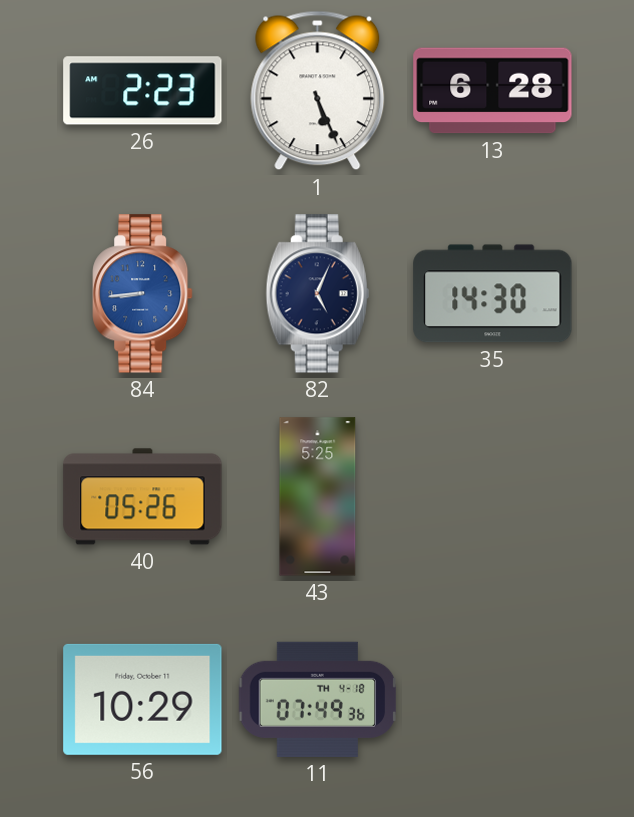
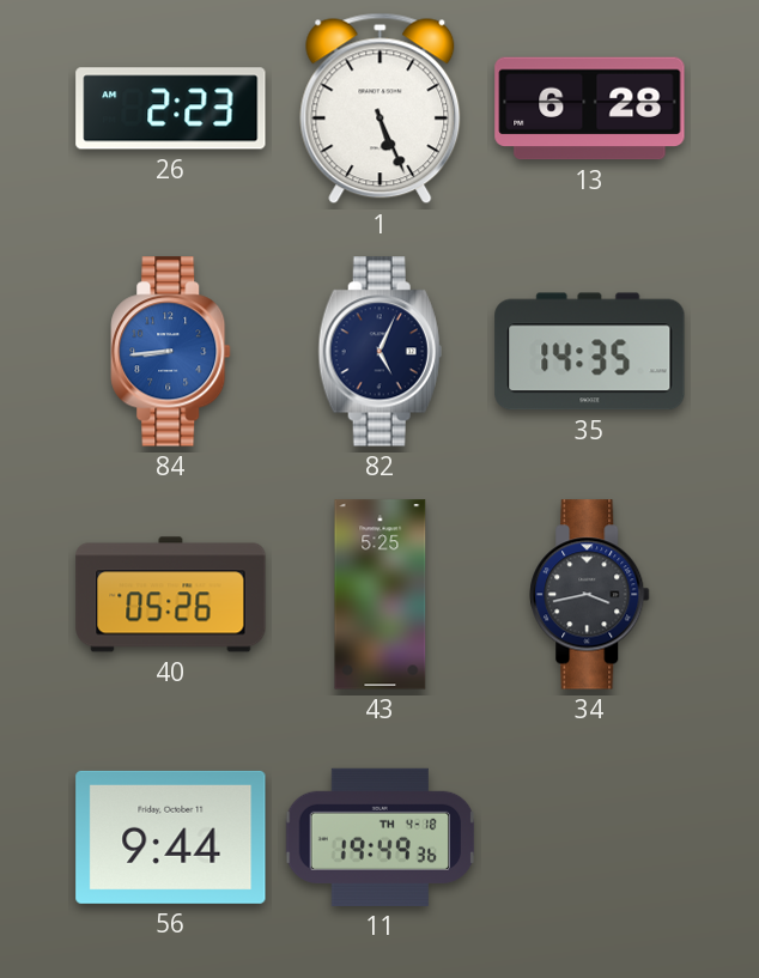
35: 14:30 -> 14:35 (590, 352)
34: none -> 3:43 (590, 595)
56: 10:29 -> 9:44 (171, 837)
11: 07:49 -> 19:49 (381, 837)
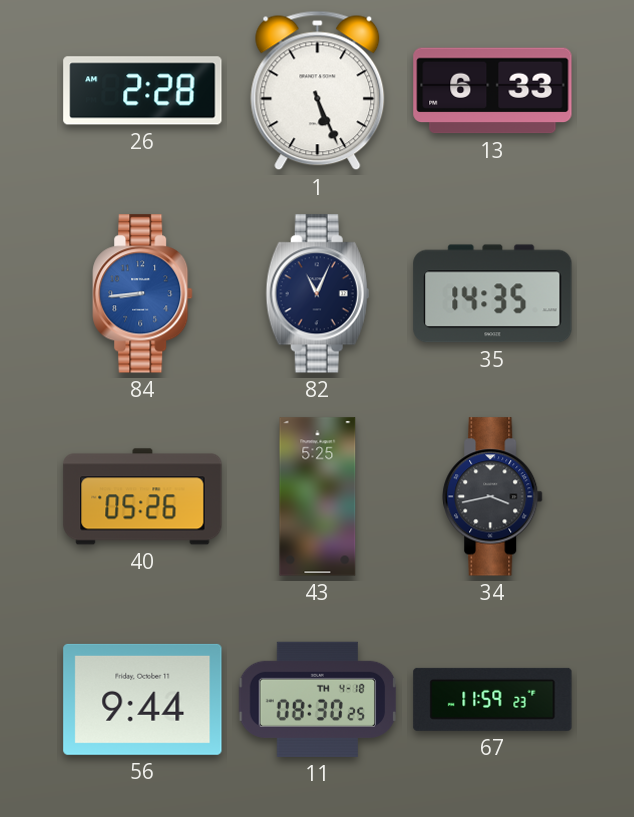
26: 2:23 -> 2:28 (143, 91)
13: 6:28 -> 6:33 (493, 91)
82: 5:04 -> 11:04 (317, 294)
11: 19:49 -> 08:30 (318, 699)
67: none -> 11:59 (493, 699)
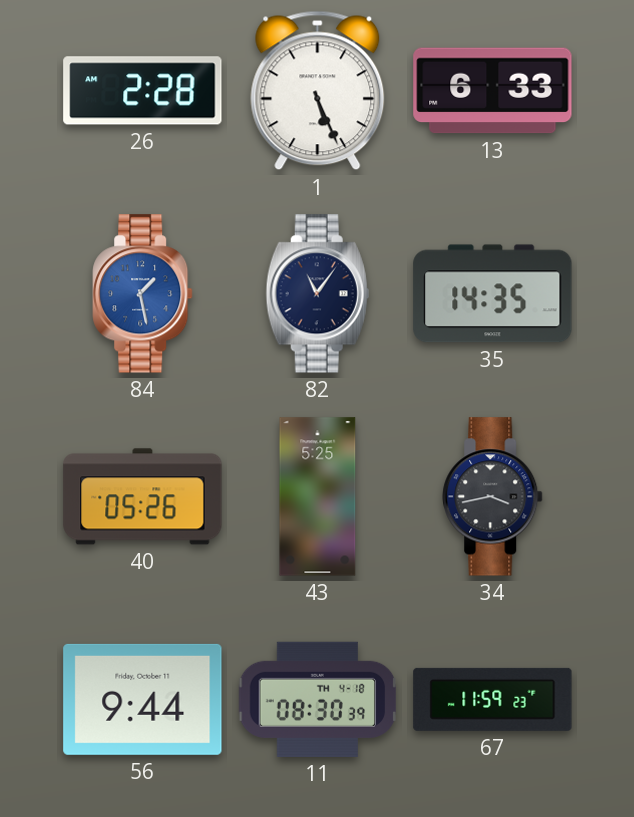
84: 8:44 -> 1:28 (143, 294)
82: 11:04 -> 11:06 (317, 294)
11: 08:30:25 -> 08:30:39 (318, 699)
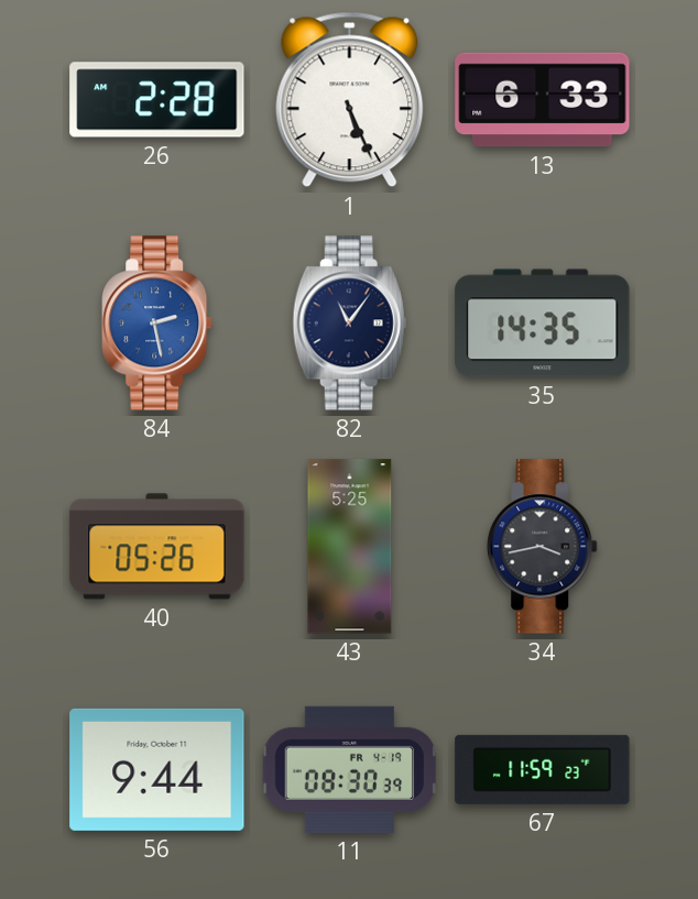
84: 1:28 -> 2:28 (157, 324)
11 date: TH 4-18 -> FR 4-19 (350, 769)
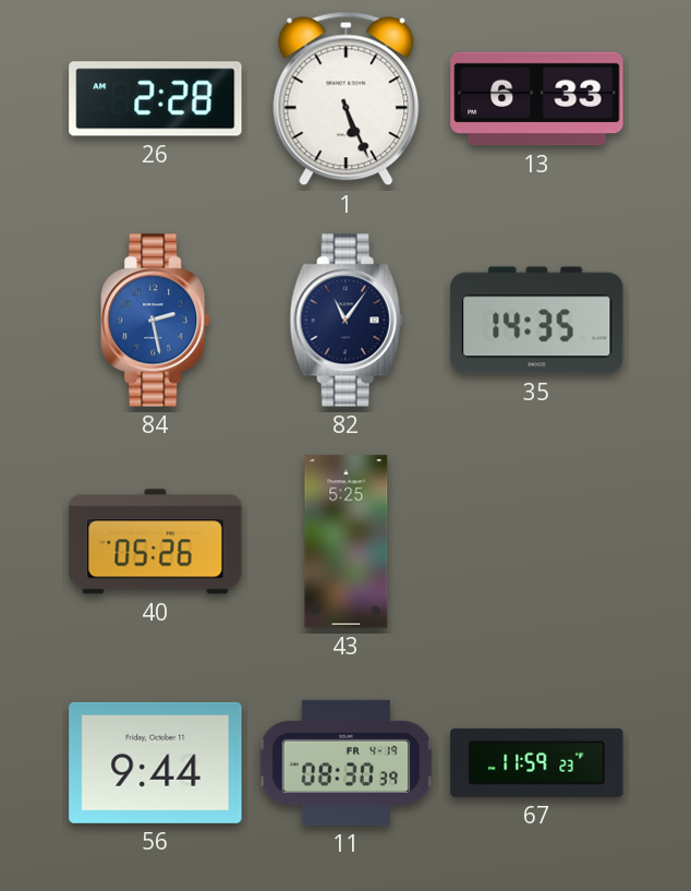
34: 3:43 -> none (543, 547)
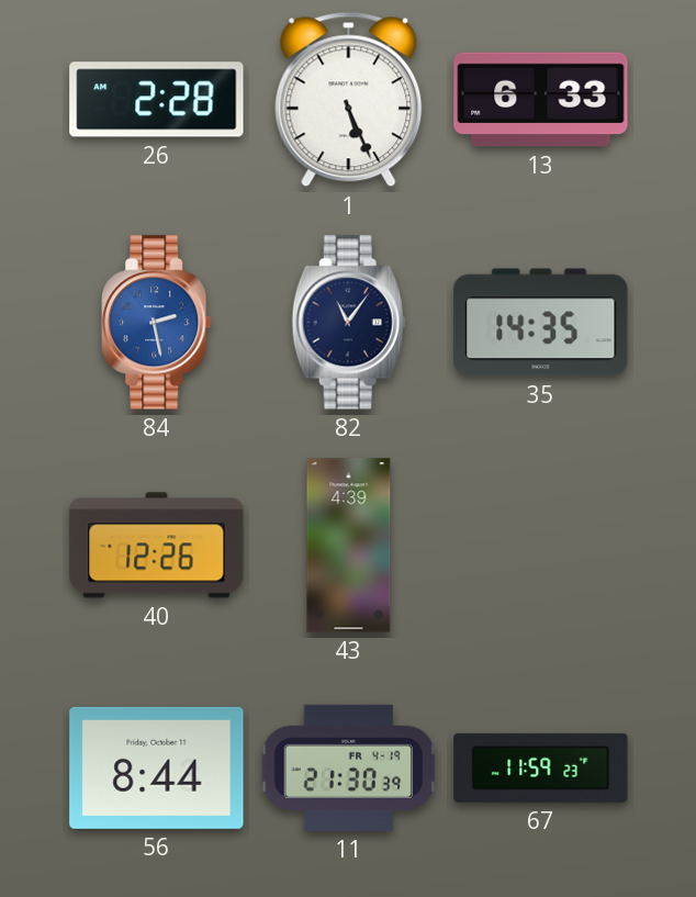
40: 05:26 -> 12:26 (157, 546)
43: 5:25 -> 4:39 (349, 546)
56: 9:44 -> 8:44 (157, 767)
11: 08:30 -> 21:30 (349, 767)
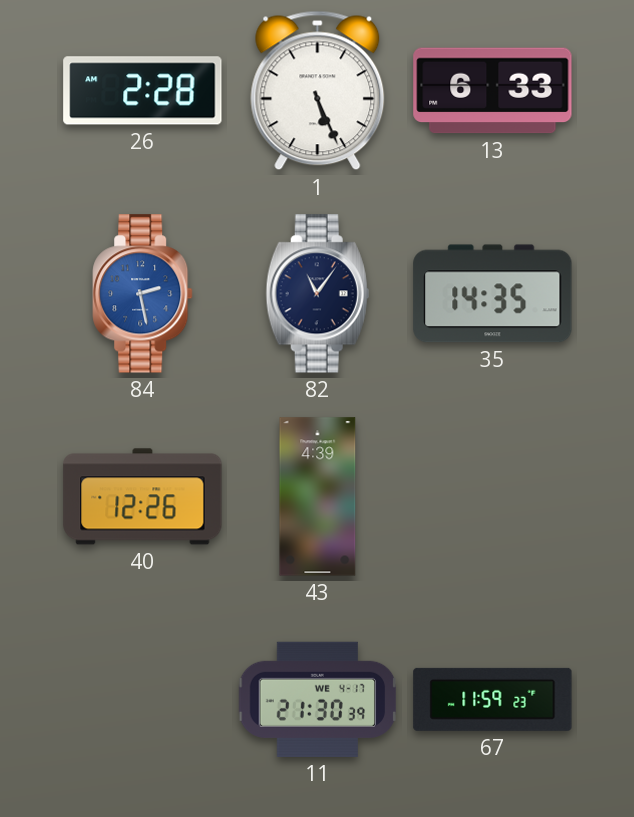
56: 8:44 -> none (157, 767)
11 date: FR 4-19 -> WE 4-17 (318, 699)
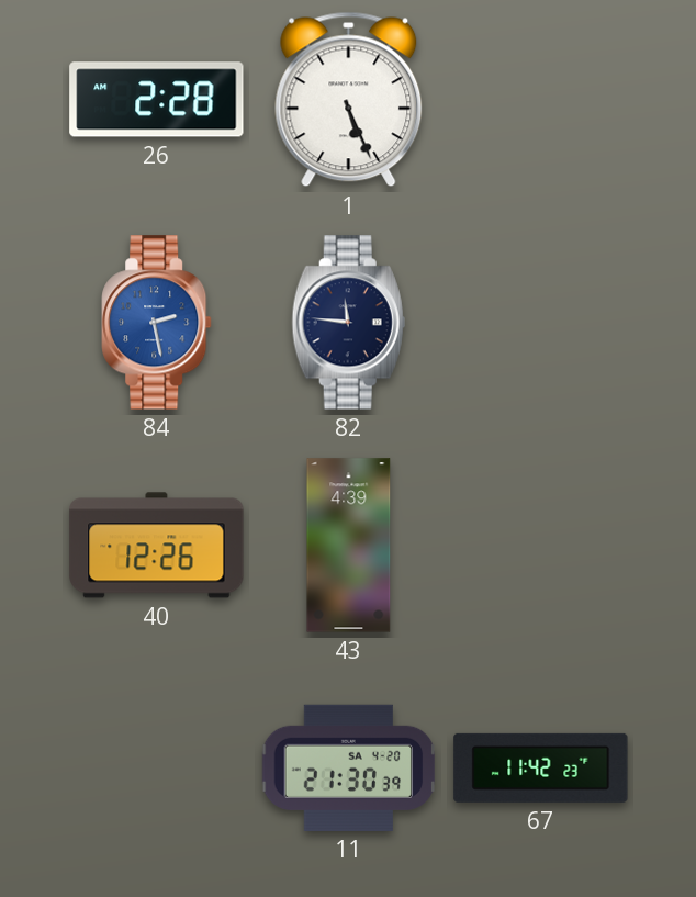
13: 6:33 -> none (493, 91)
82: 11:06 -> 11:46 (348, 323)
35: 14:35 -> none (493, 294)
11 date: WE 4-17 -> SA 4-20 (349, 767)
67: 11:59 -> 11:42 (541, 767)
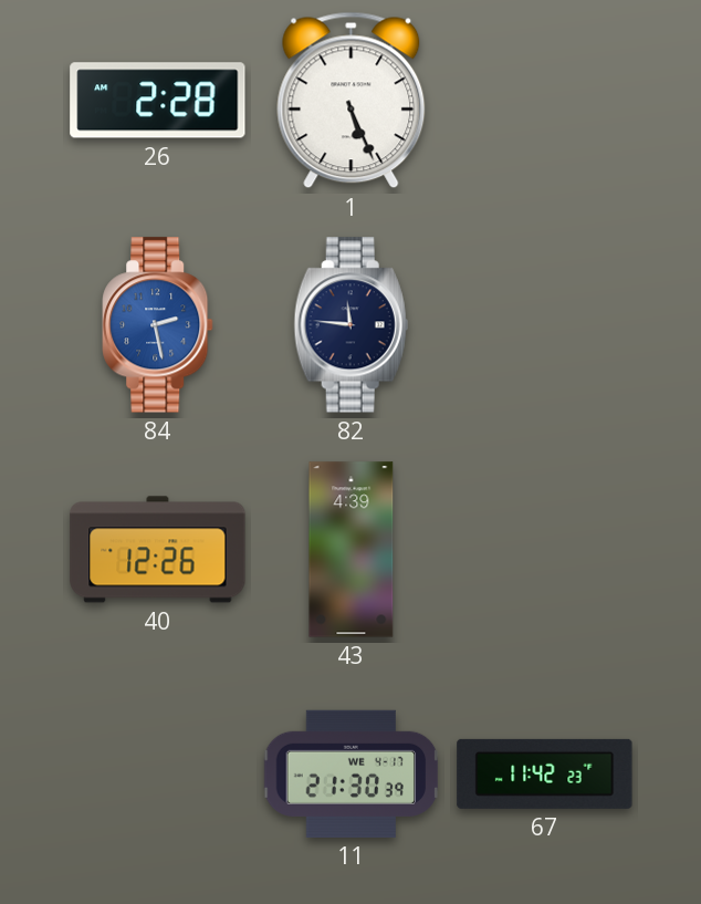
11 date: SA 4-20 -> WE 4-17 (352, 773)
